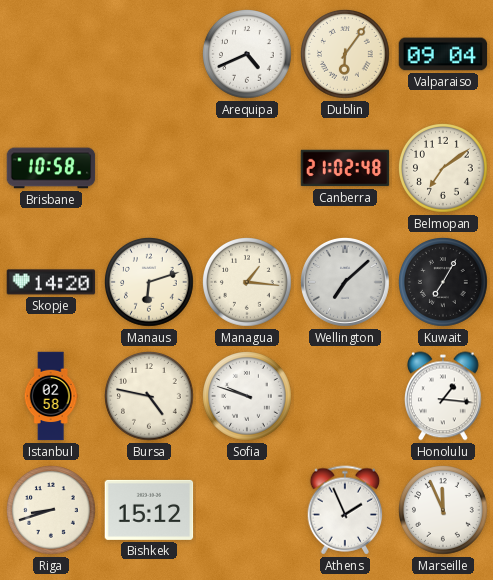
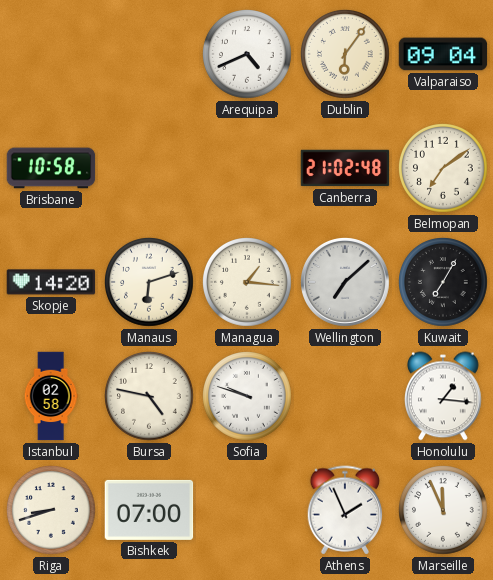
Bishkek: 15:12 -> 07:00 (149, 510)
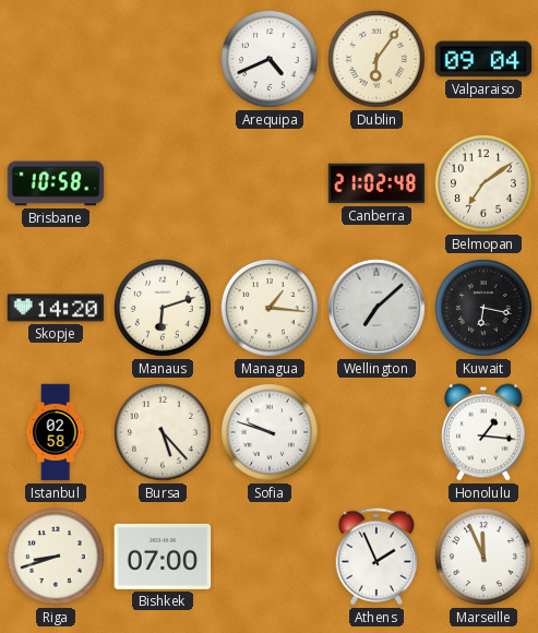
Kuwait: 7:05 -> 6:17 (485, 309)
Bursa: 4:47 -> 5:23 (164, 433)
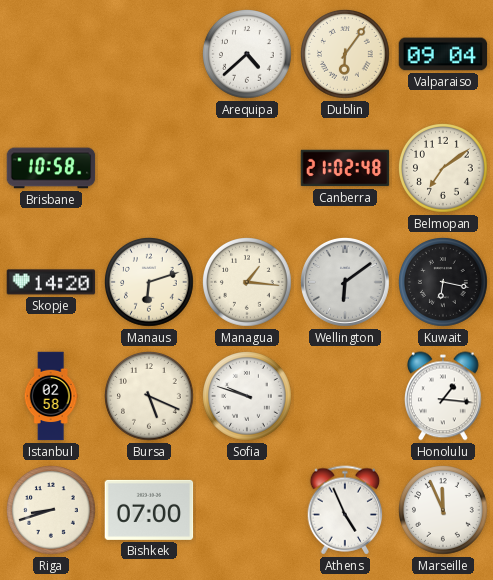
Arequipa: 4:41 -> 4:38 (248, 55)
Wellington: 7:08 -> 6:09 (346, 283)
Bursa: 5:23 -> 5:19 (150, 397)
Athens: 1:56 -> 4:56 (345, 510)
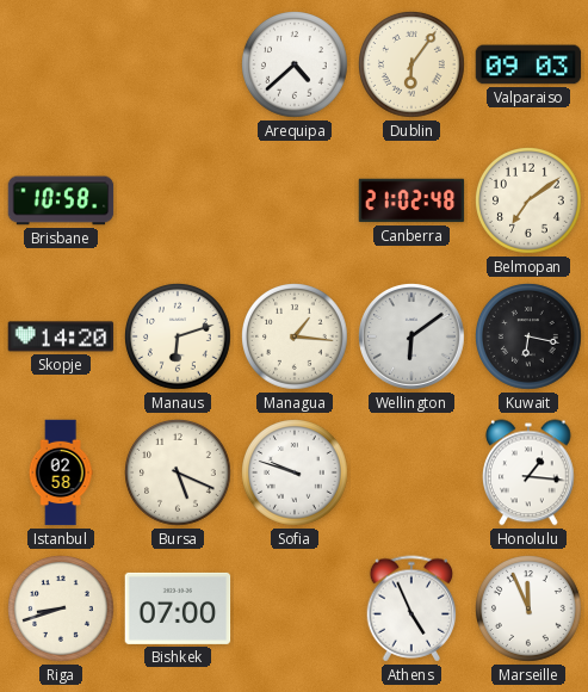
Valparaiso: 09:04 -> 09:03 (528, 64)
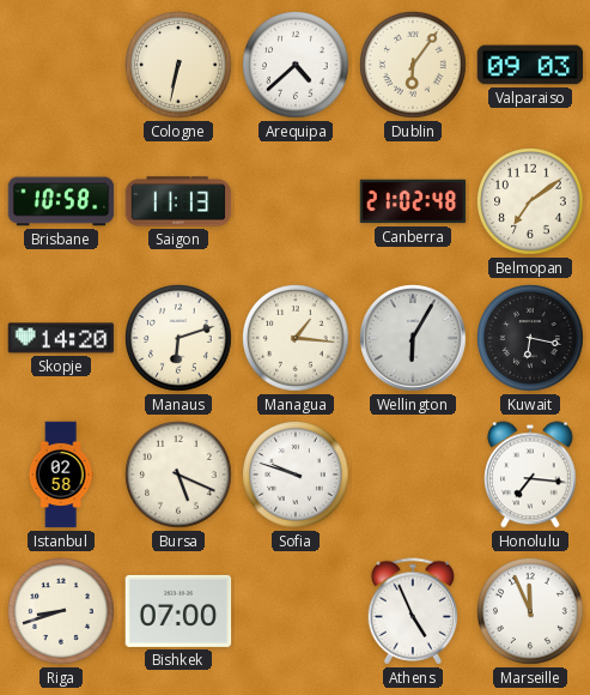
Cologne: none -> 6:32 (180, 66)
Saigon: none -> 11:13 (178, 201)
Wellington: 6:09 -> 6:05 (414, 339)
Honolulu: 1:16 -> 7:16 (531, 475)
